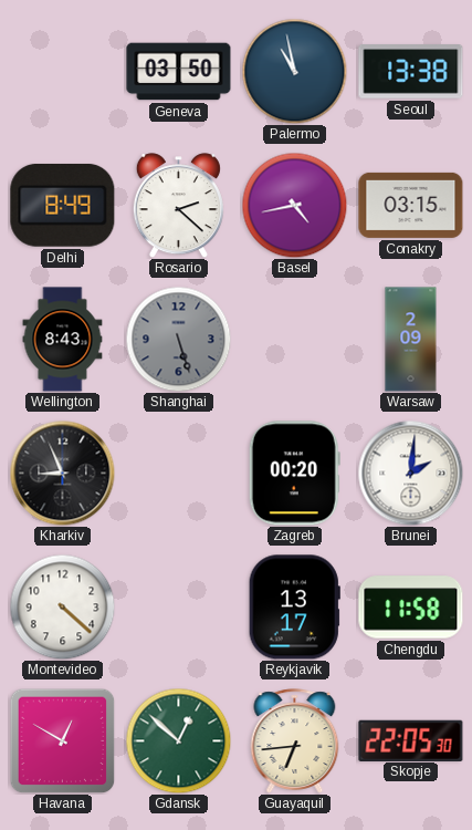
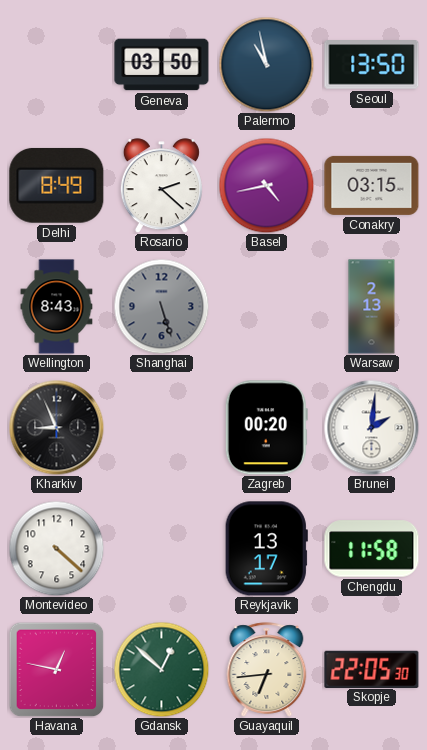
Seoul: 13:38 -> 13:50 (372, 65)
Warsaw: 2:09 -> 2:13 (372, 307)
Havana: 12:50 -> 12:47 (56, 669)
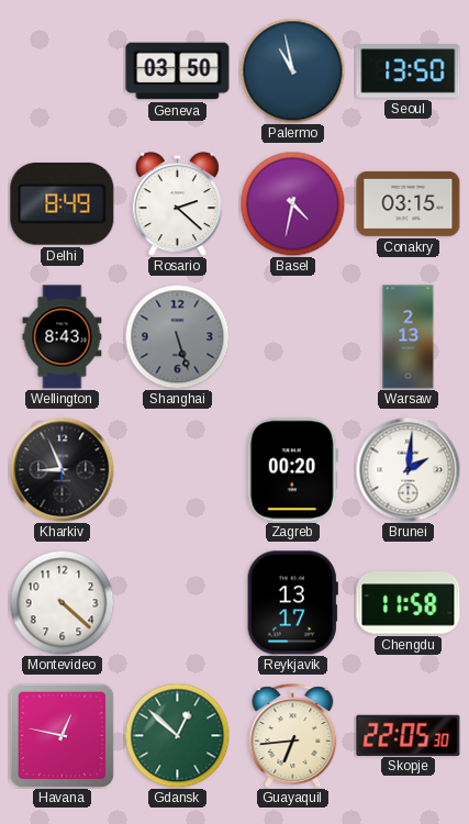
Basel: 4:43 -> 4:32 (292, 203)
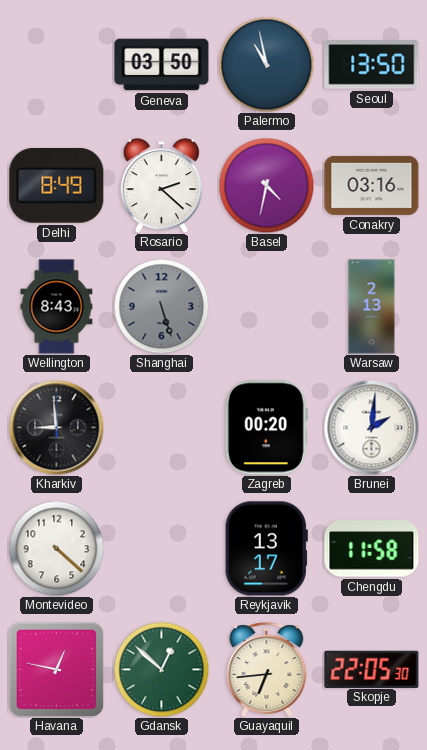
Conakry: 03:15 -> 03:16 (372, 185)
Kharkiv: 8:56 -> 8:59 (56, 427)
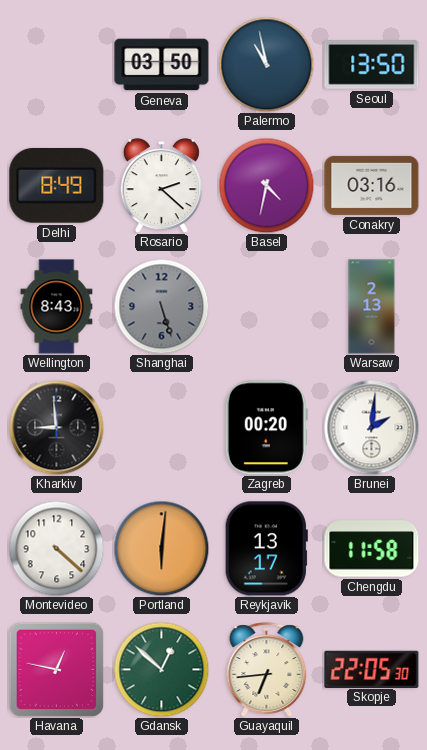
Portland: none -> 6:01 (161, 548)
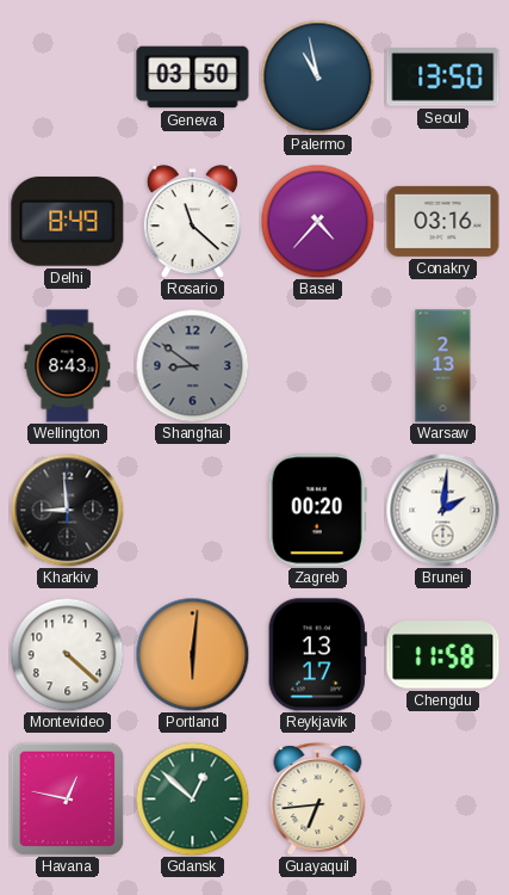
Rosario: 2:22 -> 11:22 (192, 222)
Basel: 4:32 -> 4:37 (317, 221)
Shanghai: 5:27 -> 8:51 (192, 365)
Skopje: 22:05 -> none (372, 669)
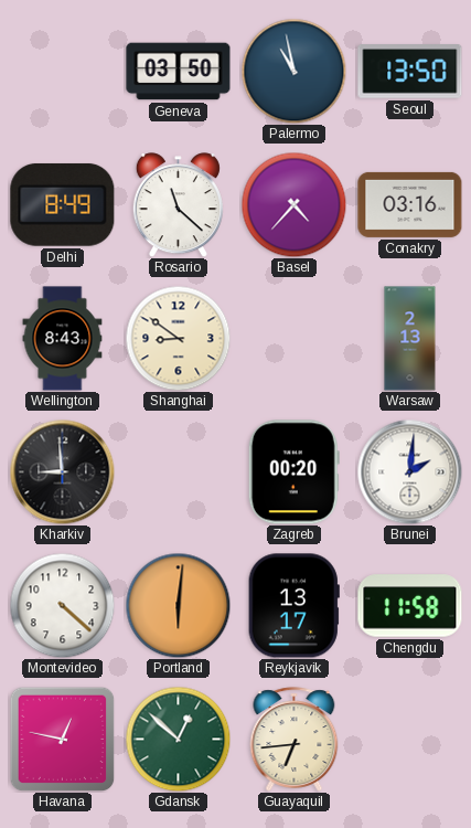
Shanghai dial: grey -> cream (178, 338)
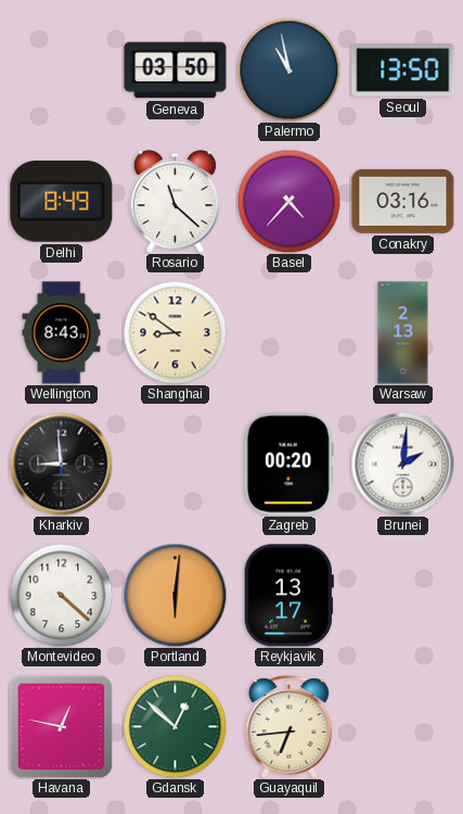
Chengdu: 11:58 -> none (410, 606)
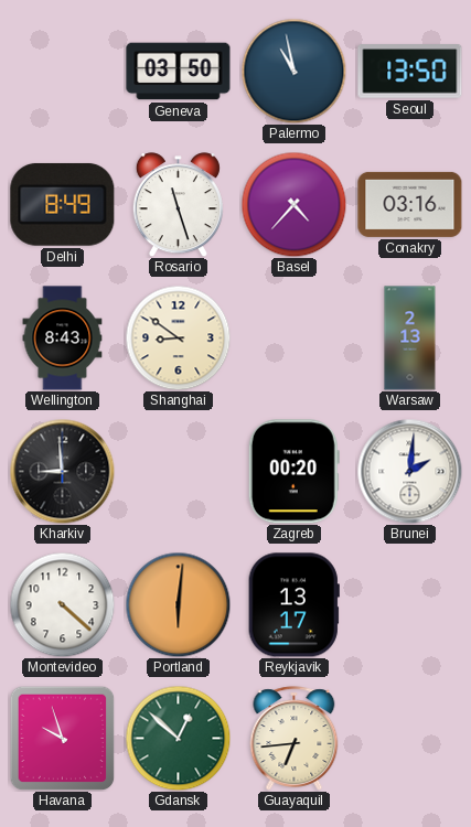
Rosario: 11:22 -> 11:27 (178, 205)
Havana: 12:47 -> 9:57 (62, 738)
